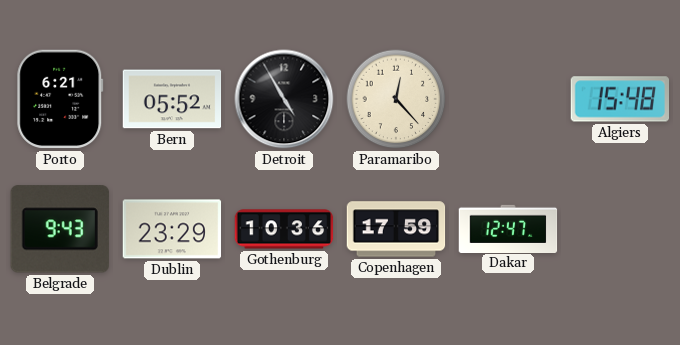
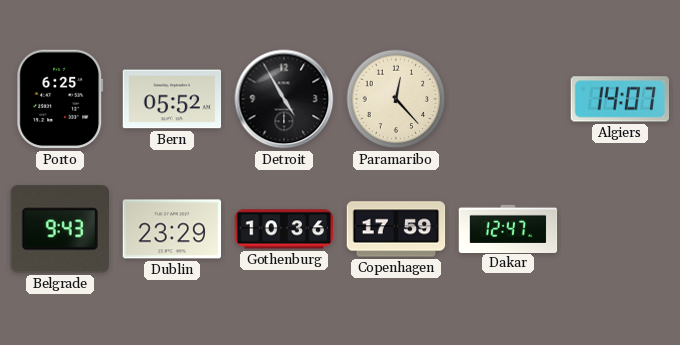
Porto: 6:21 -> 6:25 (60, 99)
Algiers: 15:48 -> 14:07 (619, 99)
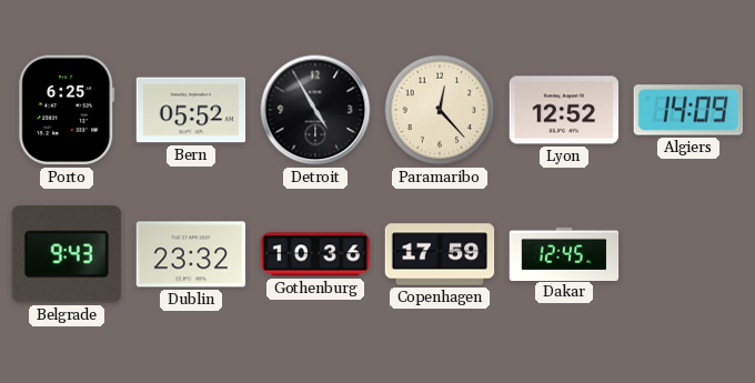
Lyon: none -> 12:52 (564, 110)
Algiers: 14:07 -> 14:09 (687, 110)
Dublin: 23:29 -> 23:32 (191, 254)
Dakar: 12:47 -> 12:45 (564, 253)
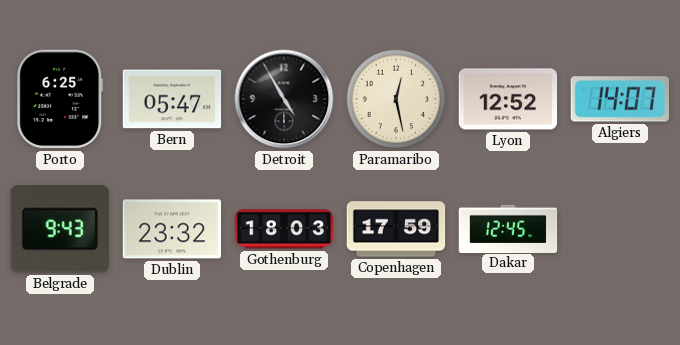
Bern: 05:52 -> 05:47 (172, 99)
Paramaribo: 12:23 -> 12:28 (396, 99)
Algiers: 14:09 -> 14:07 (619, 99)
Gothenburg: 10:36 -> 18:03 (284, 229)
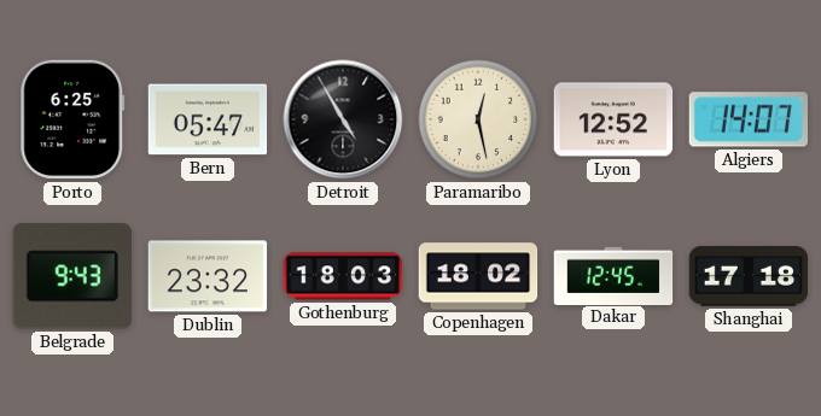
Copenhagen: 17:59 -> 18:02 (478, 276)
Shanghai: none -> 17:18 (749, 276)
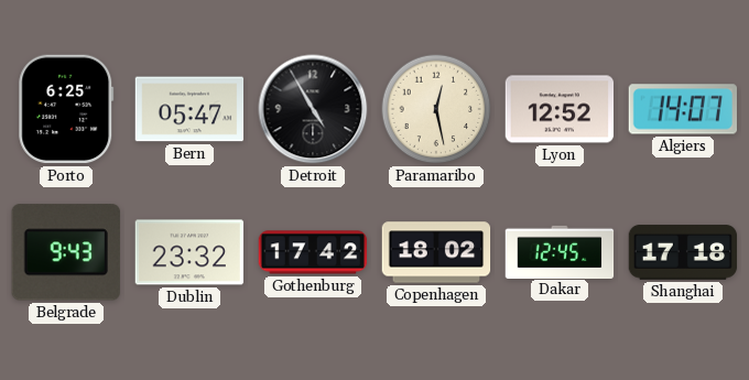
Gothenburg: 18:03 -> 17:42 (313, 252)
